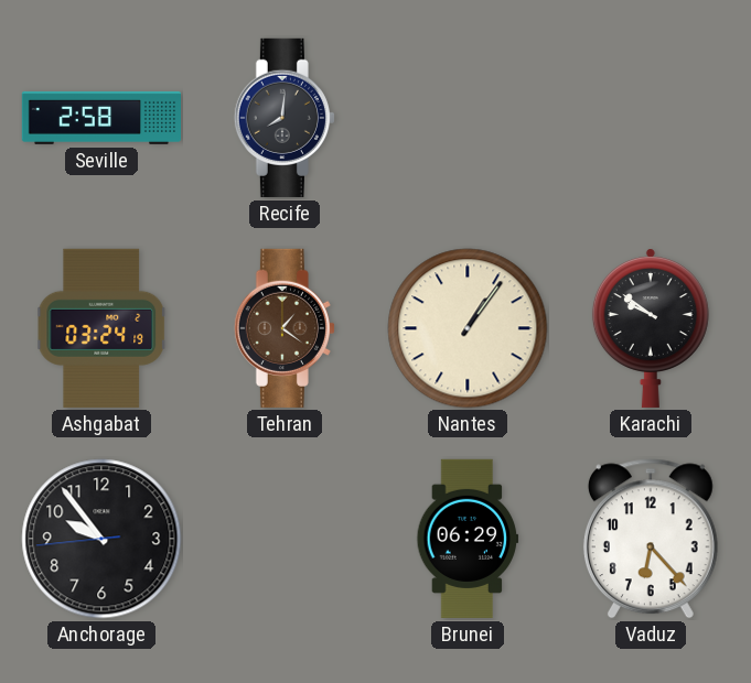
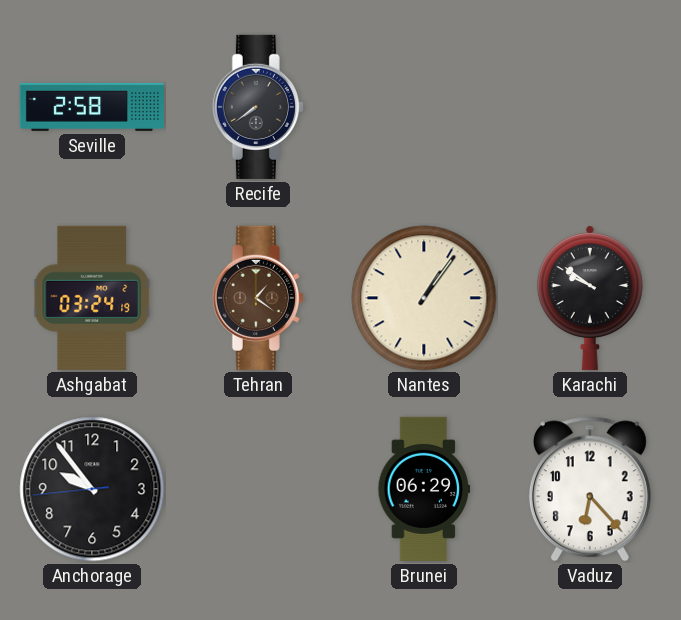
Recife: 8:01 -> 7:39 (258, 107)
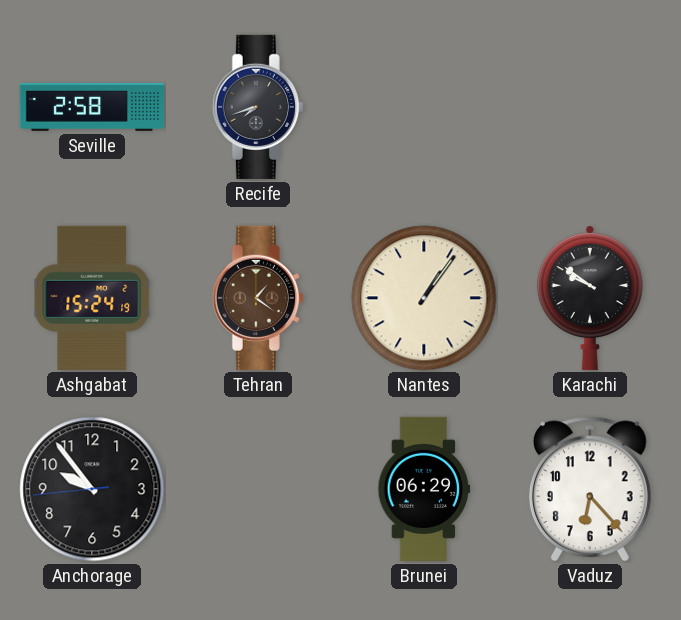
Recife: 7:39 -> 7:42 (258, 107)
Ashgabat: 03:24 -> 15:24 (92, 298)
